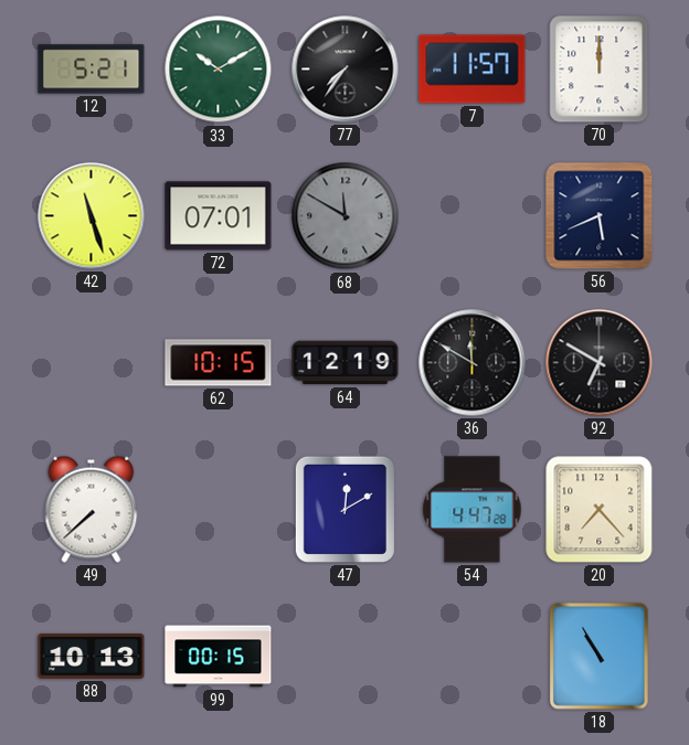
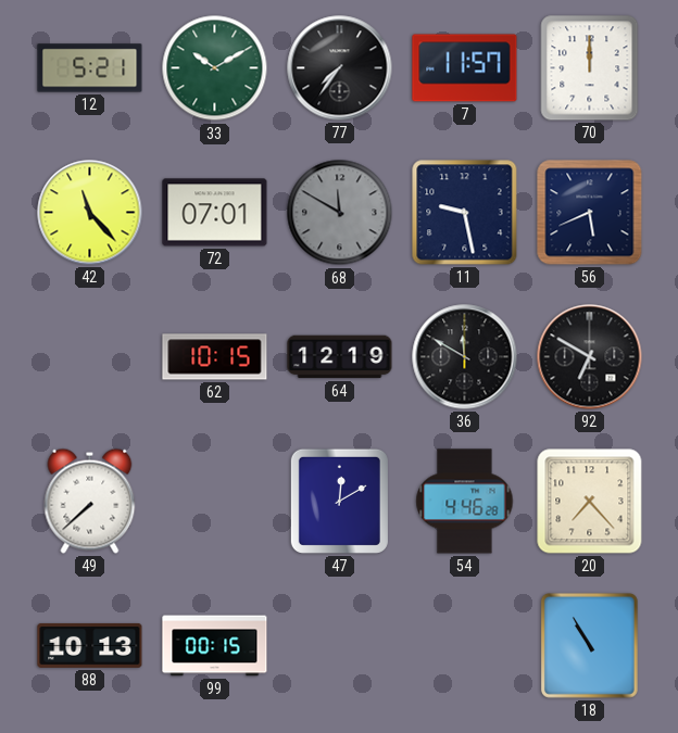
42: 11:27 -> 11:23 (90, 213)
11: none -> 9:28 (465, 213)
54: 4:47 -> 4:46 (465, 502)
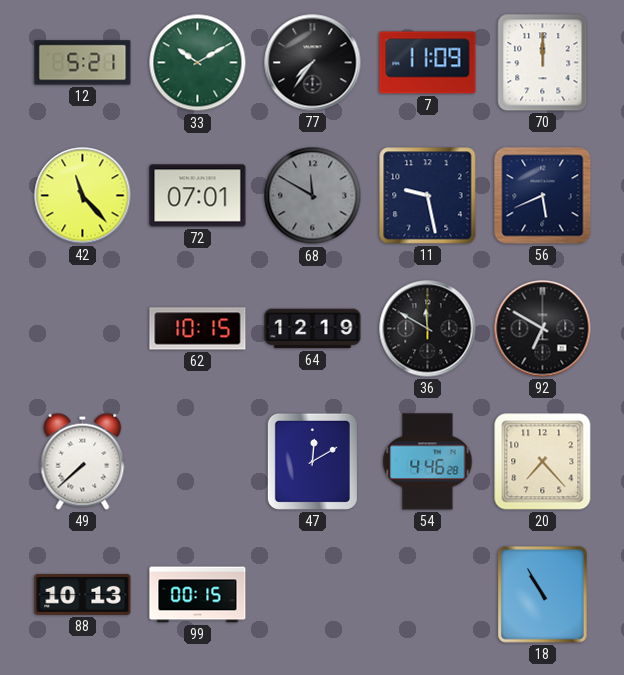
7: 11:57 -> 11:09 (428, 63)
